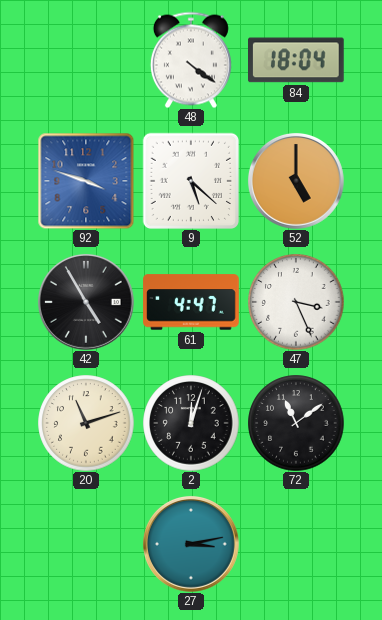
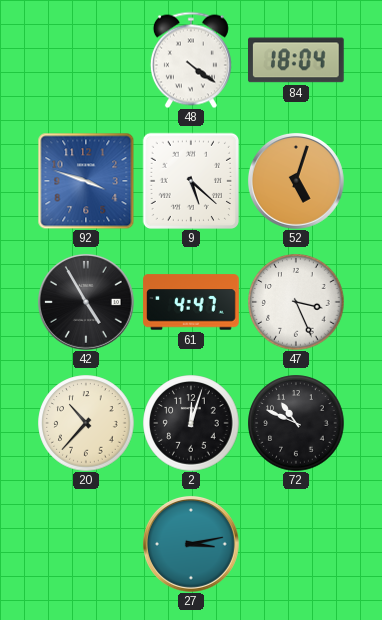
52: 5:00 -> 5:03 (296, 181)
20: 11:12 -> 10:37 (86, 423)
72: 11:09 -> 10:49 (296, 423)
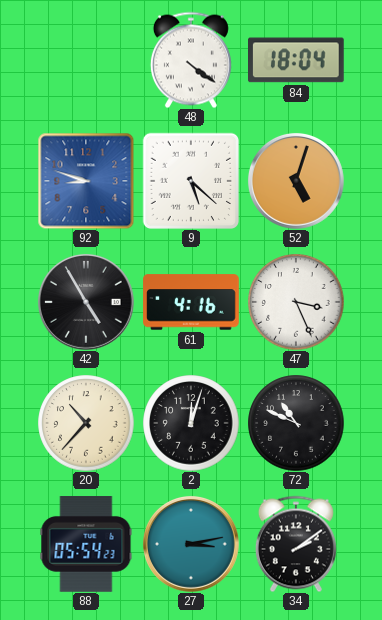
92: 3:48 -> 8:48 (86, 181)
61: 4:47 -> 4:16 (191, 302)
88: none -> 05:54 (86, 544)
34: none -> 2:09 (296, 544)
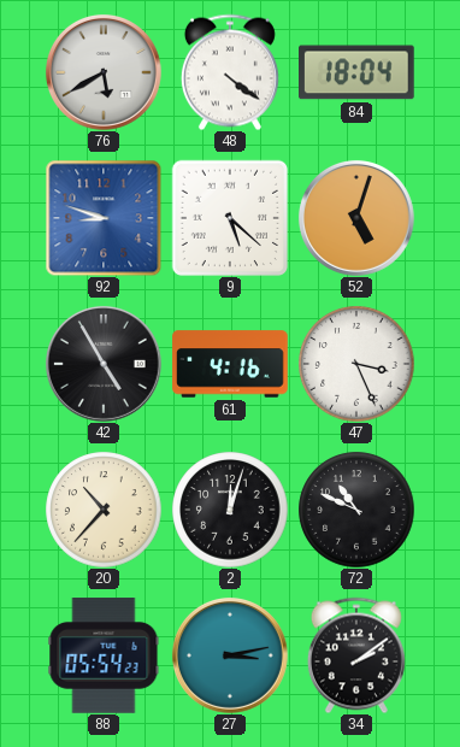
76: none -> 5:40 (104, 72)
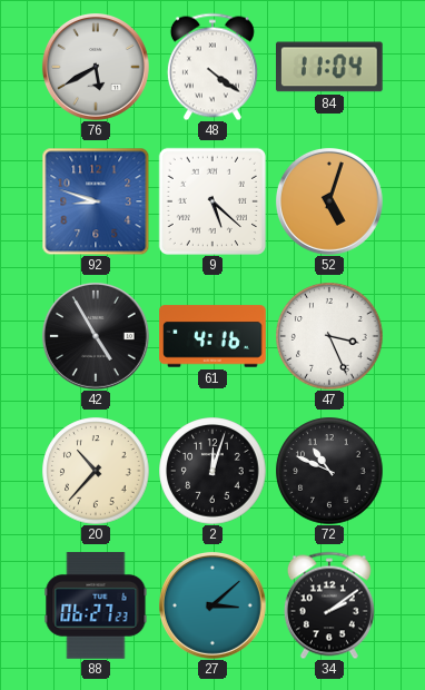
84: 18:04 -> 11:04 (330, 67)
88: 05:54 -> 06:27 (96, 605)
27: 3:13 -> 3:08 (212, 605)
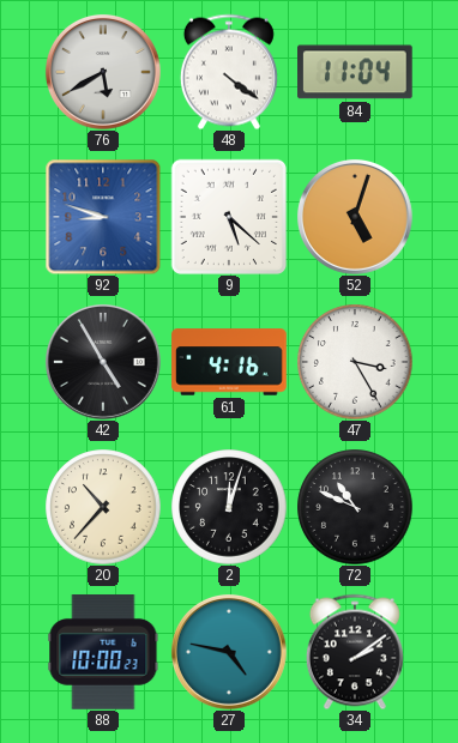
47: 3:26 -> 3:25 (355, 362)
88: 06:27 -> 10:00 (103, 652)
27: 3:08 -> 4:47 (229, 652)
